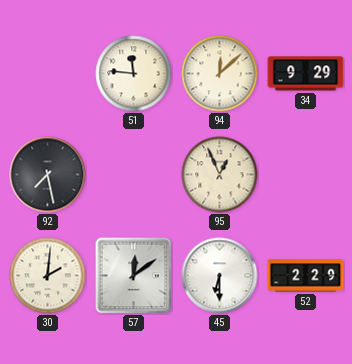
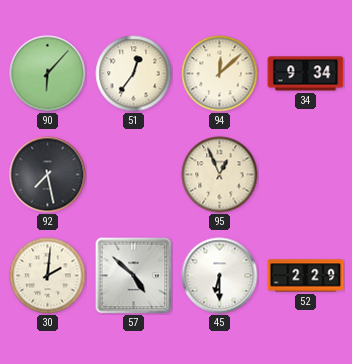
90: none -> 6:07 (48, 74)
51: 11:46 -> 12:36 (134, 74)
34: 9:29 -> 9:34 (306, 74)
57: 12:09 -> 4:52 (134, 276)
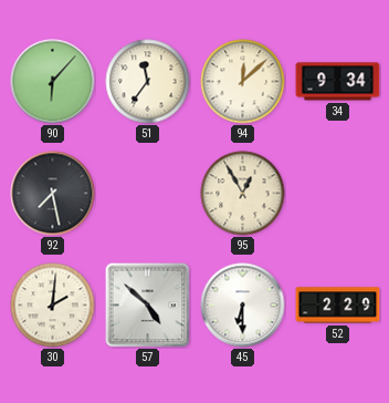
51: 12:36 -> 11:36 (148, 82)
95: 12:56 -> 12:55 (243, 194)
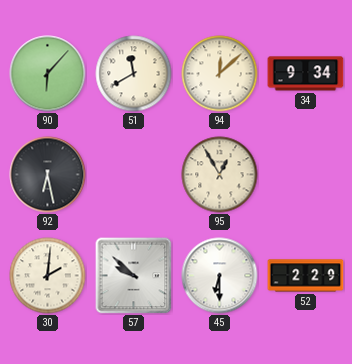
51: 11:36 -> 11:40 (134, 74)
92: 7:28 -> 6:28 (48, 175)
57: 4:52 -> 9:52 (134, 276)
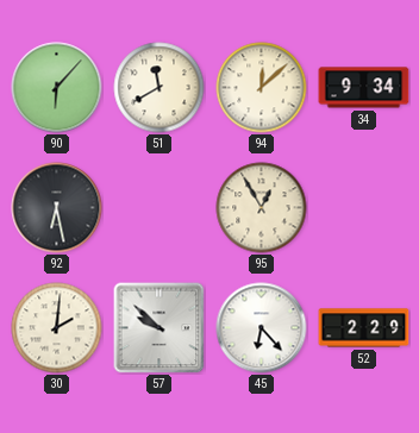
45: 6:30 -> 6:23 (262, 328)
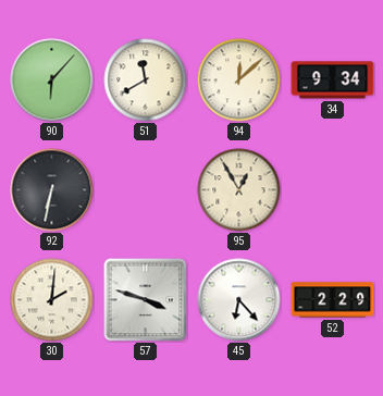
92: 6:28 -> 6:32 (52, 190)
57: 9:52 -> 3:48 (146, 300)
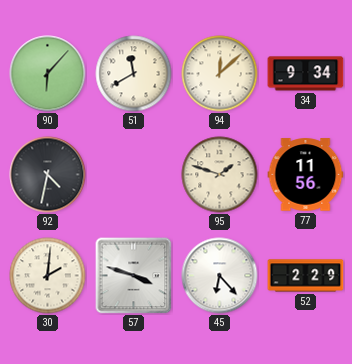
92: 6:32 -> 4:32 (48, 175)
95: 12:55 -> 1:48 (220, 175)
77: none -> 11:56 (306, 175)
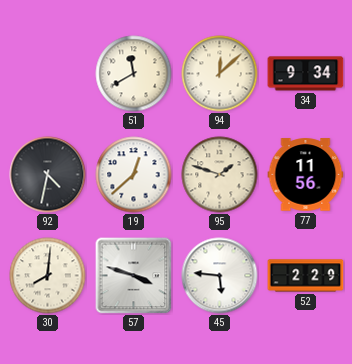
90: 6:07 -> none (48, 74)
19: none -> 12:38 (134, 175)
30: 2:01 -> 8:01 (48, 276)
45: 6:23 -> 5:46 (220, 276)
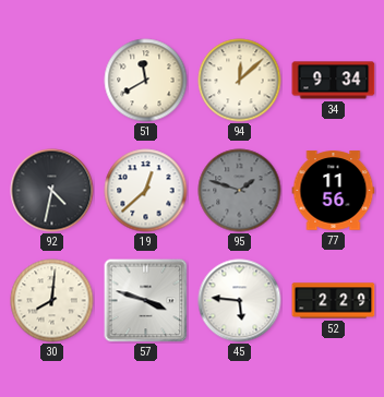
95 dial: cream -> grey (240, 191)
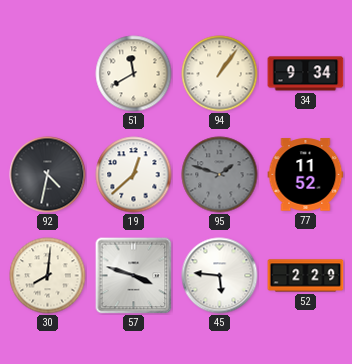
94: 12:08 -> 1:06 (220, 74)
77: 11:56 -> 11:52 (306, 175)
